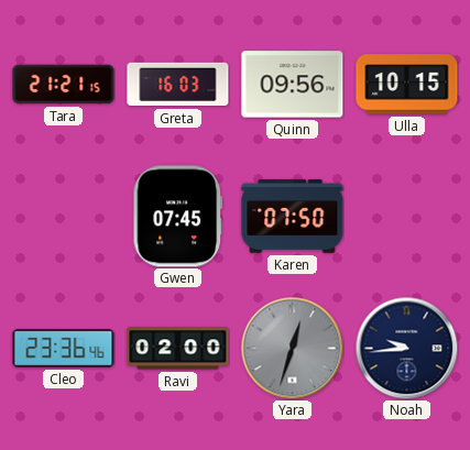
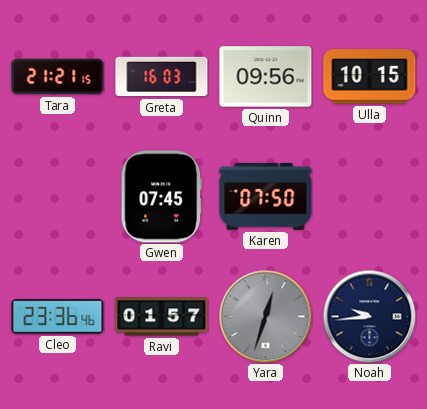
Ravi: 02:00 -> 01:57 (162, 317)
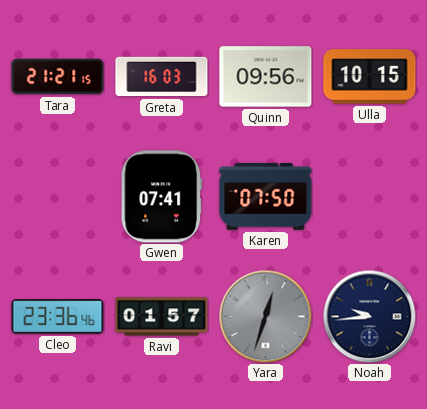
Gwen: 07:45 -> 07:41 (162, 197)
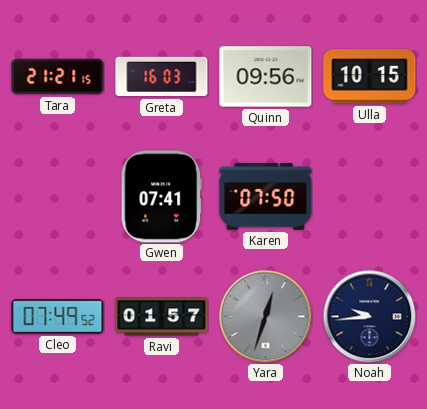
Cleo: 23:36 -> 07:49 (58, 317)
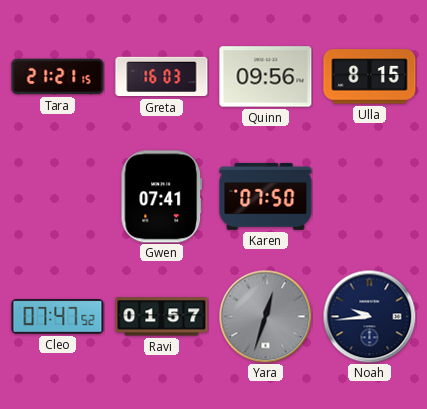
Ulla: 10:15 -> 8:15 (370, 77)
Cleo: 07:49 -> 07:47 (58, 317)
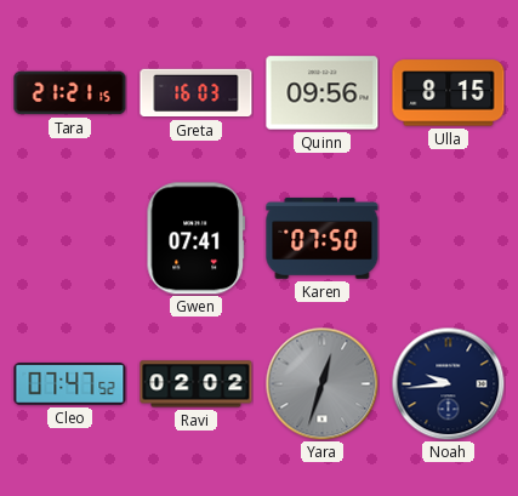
Ravi: 01:57 -> 02:02 (197, 384)
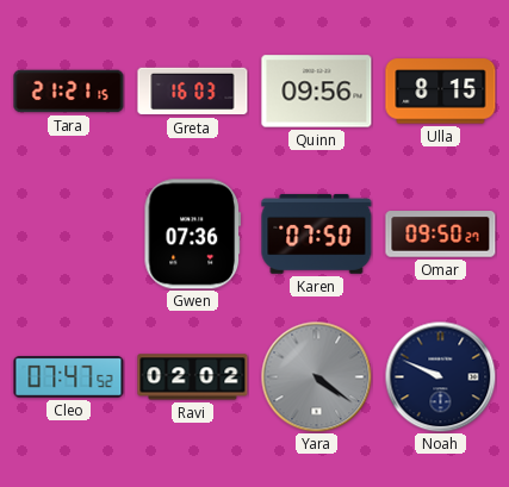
Gwen: 07:41 -> 07:36 (193, 235)
Omar: none -> 09:50 (441, 235)
Yara: 12:33 -> 4:21 (316, 376)
Noah: 9:44 -> 9:49 (440, 376)
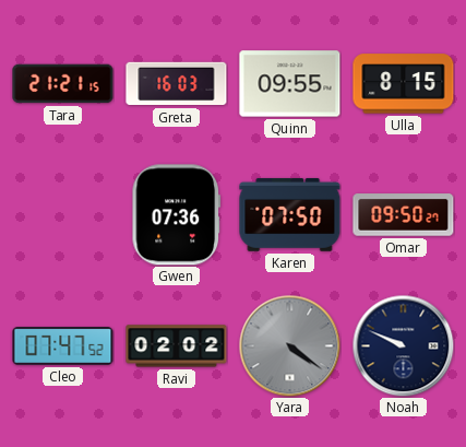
Quinn: 09:56 -> 09:55 (290, 84)
